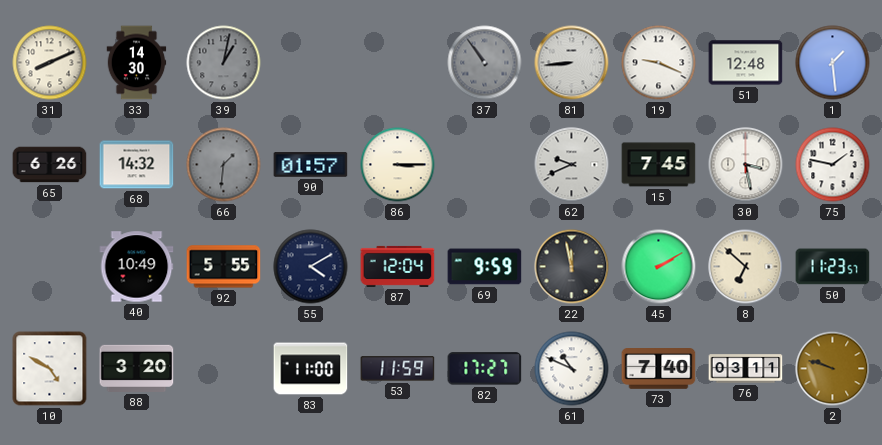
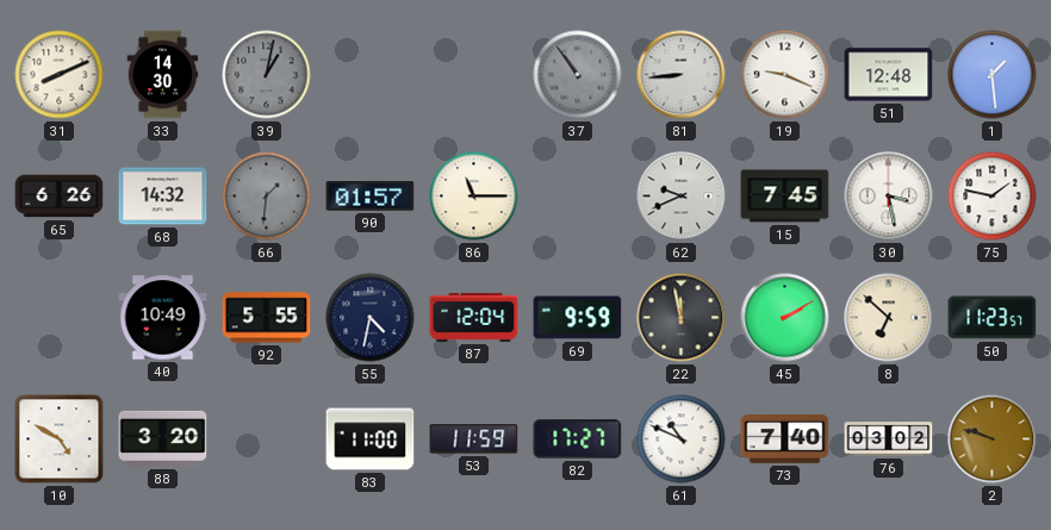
86: 3:15 -> 11:15 (474, 197)
55: 4:10 -> 4:32 (371, 318)
76: 03:11 -> 03:02 (889, 439)
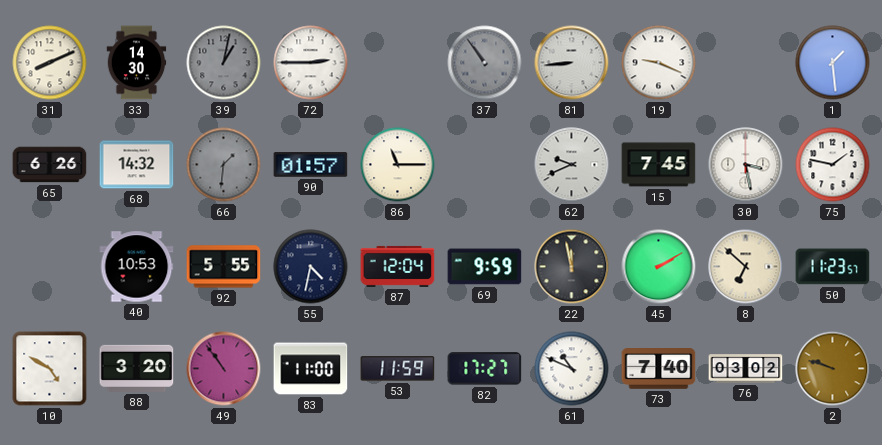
72: none -> 2:45 (311, 63)
51: 12:48 -> none (889, 75)
40: 10:49 -> 10:53 (137, 267)
49: none -> 10:54 (224, 369)
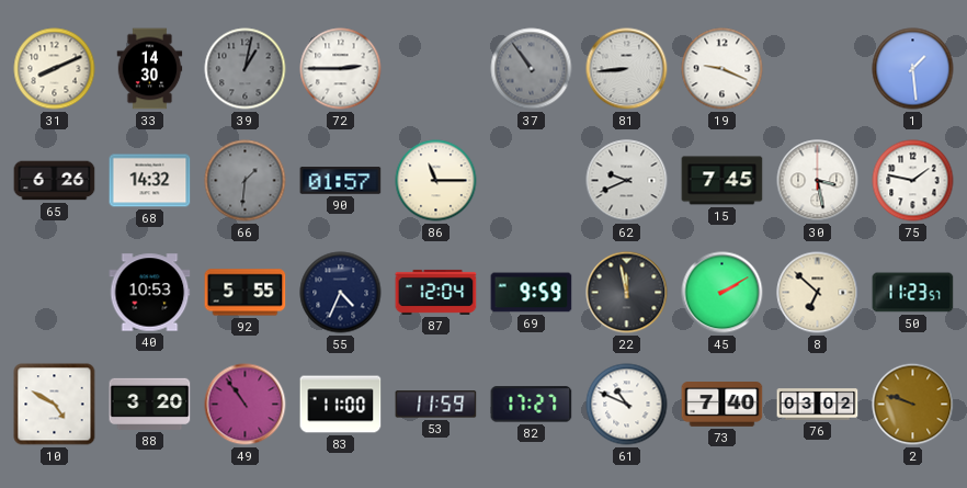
55: 4:32 -> 4:34 (341, 293)
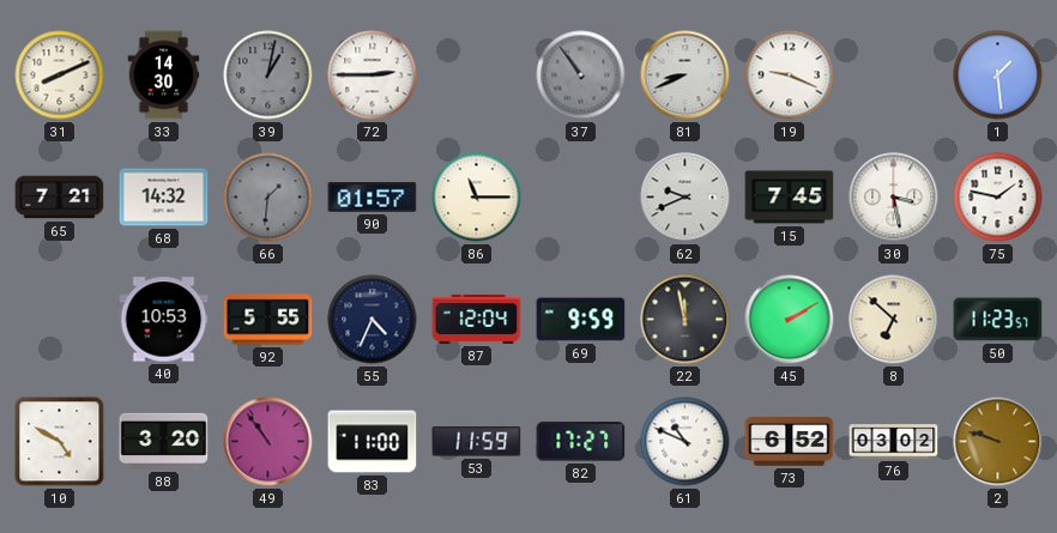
81: 8:44 -> 8:41 (685, 75)
65: 6:26 -> 7:21 (60, 198)
73: 7:40 -> 6:52 (790, 442)
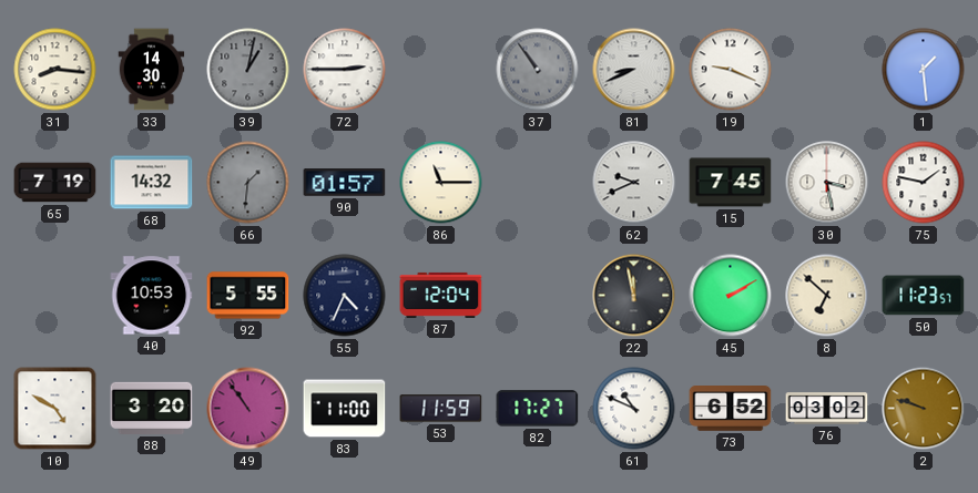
31: 8:11 -> 8:16 (55, 70)
65: 7:21 -> 7:19 (55, 183)
69: 9:59 -> none (581, 320)
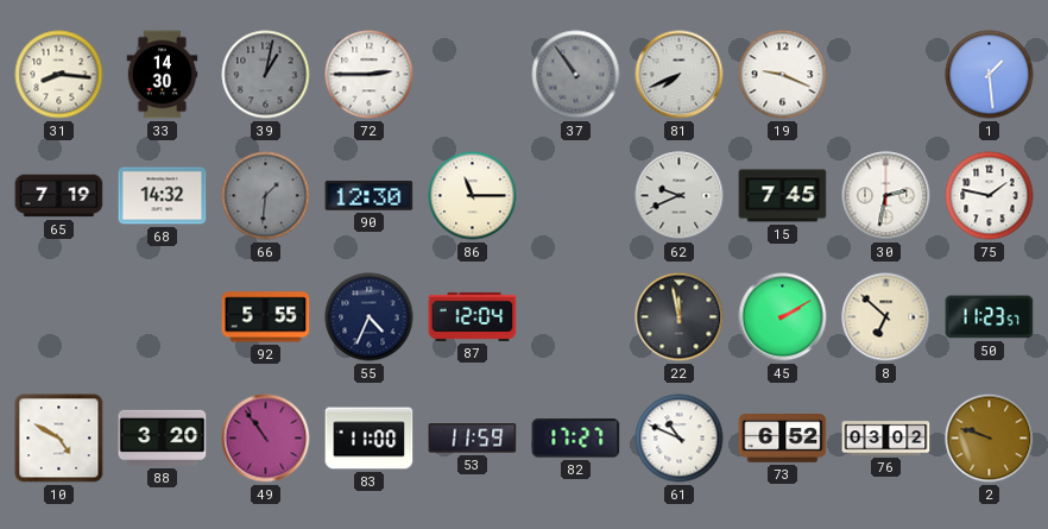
81: 8:41 -> 7:41 (680, 75)
90: 01:57 -> 12:30 (370, 196)
30: 3:28 -> 2:32 (886, 196)
40: 10:53 -> none (152, 296)
